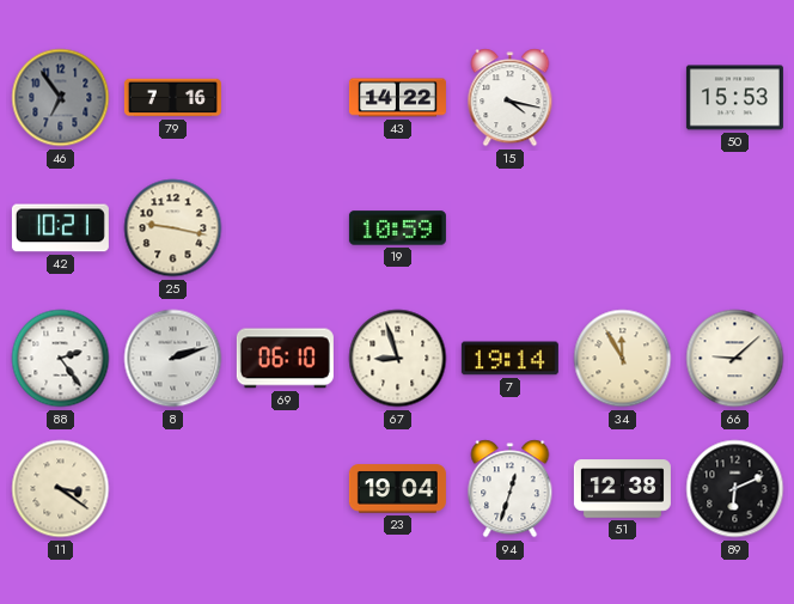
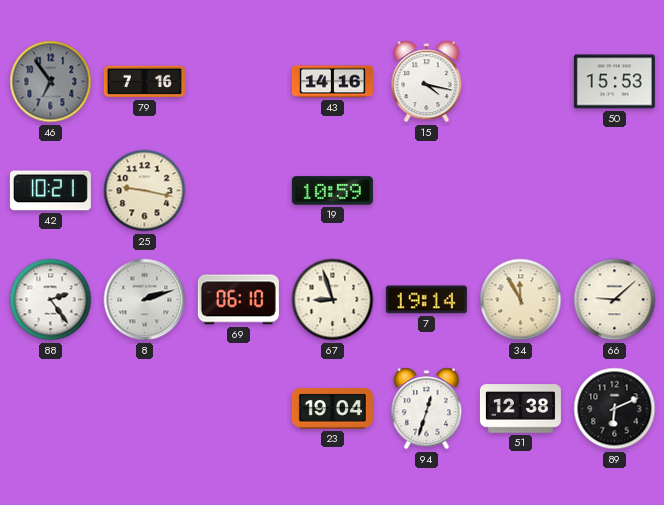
43: 14:22 -> 14:16 (332, 82)
11: 3:21 -> none (61, 489)
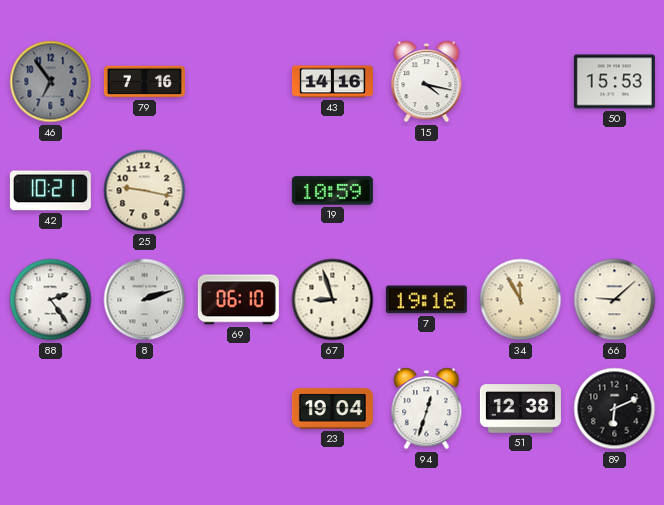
7: 19:14 -> 19:16 (426, 300)
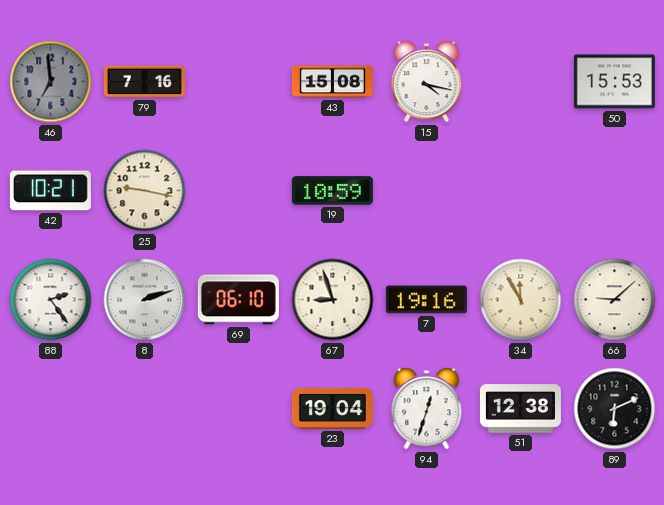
46: 6:54 -> 6:59 (51, 82)
43: 14:16 -> 15:08 (332, 82)
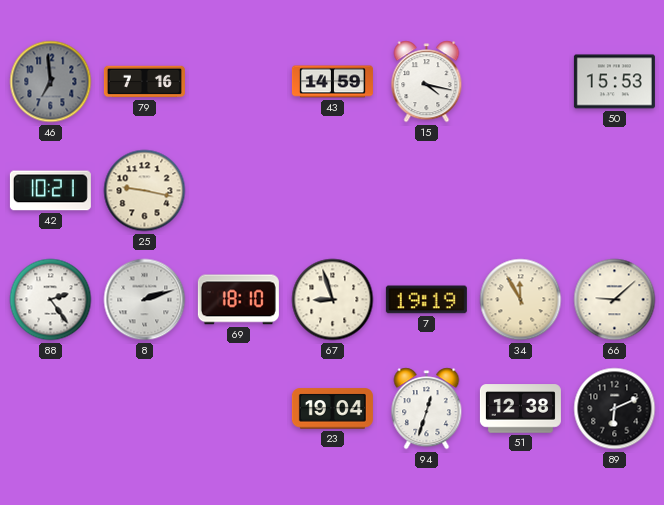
43: 15:08 -> 14:59 (332, 82)
19: 10:59 -> none (332, 191)
69: 06:10 -> 18:10 (238, 300)
7: 19:16 -> 19:19 (426, 300)
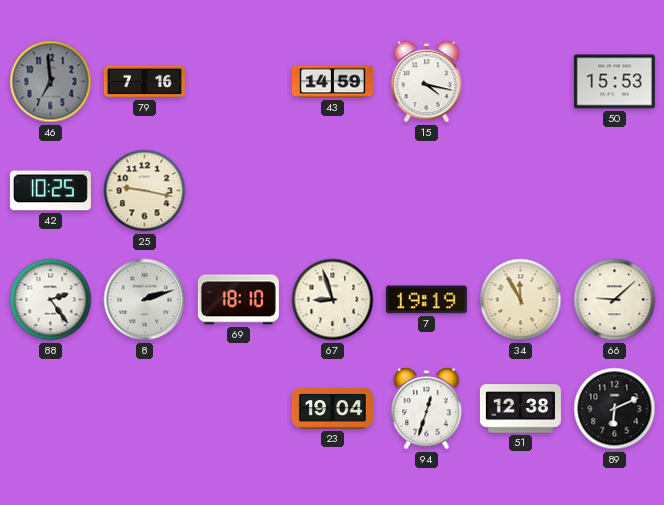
42: 10:21 -> 10:25 (50, 191)
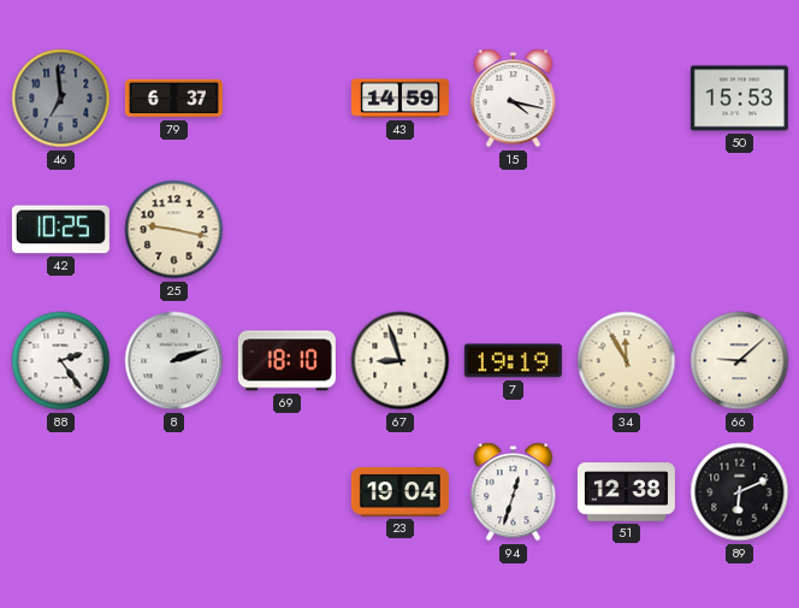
79: 7:16 -> 6:37 (173, 99)
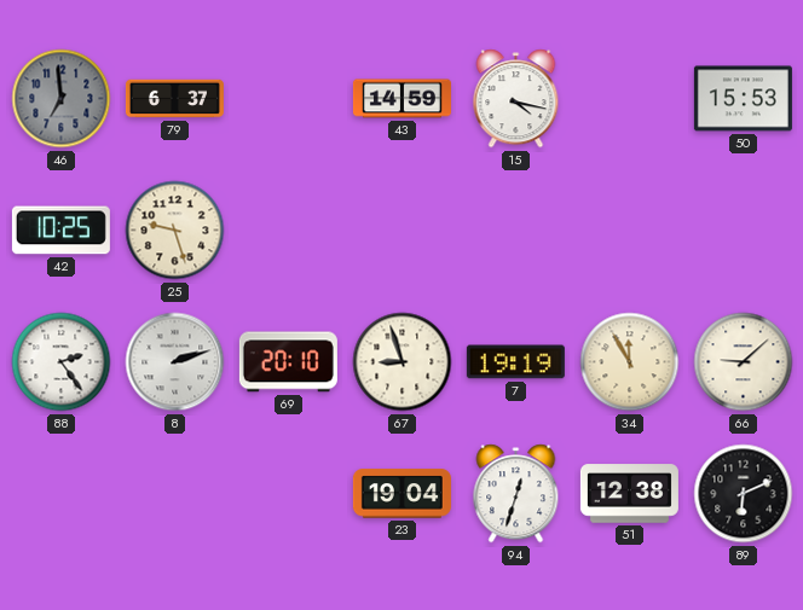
25: 9:17 -> 9:27 (175, 231)
69: 18:10 -> 20:10 (288, 362)
